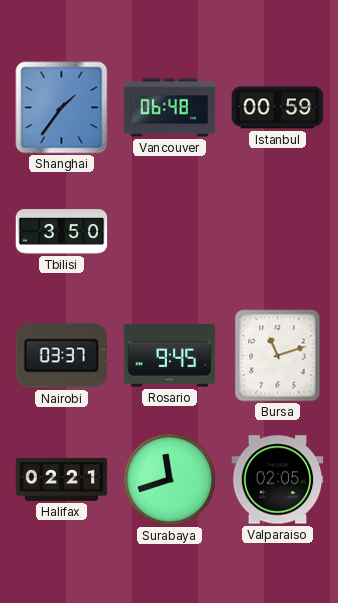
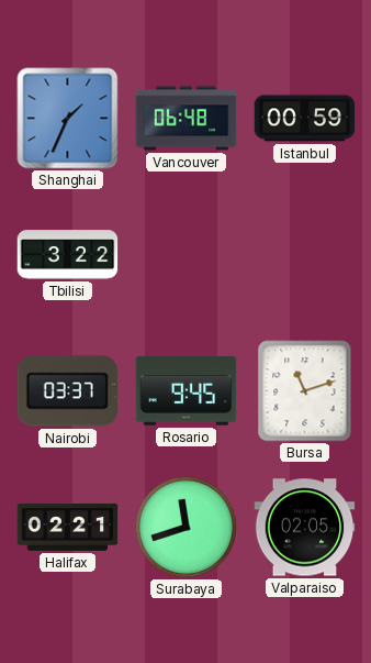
Shanghai: 1:36 -> 1:34 (68, 119)
Tbilisi: 3:50 -> 3:22 (68, 255)
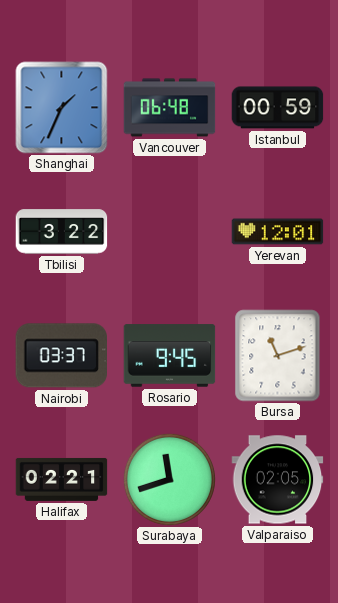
Yerevan: none -> 12:01 (278, 232)
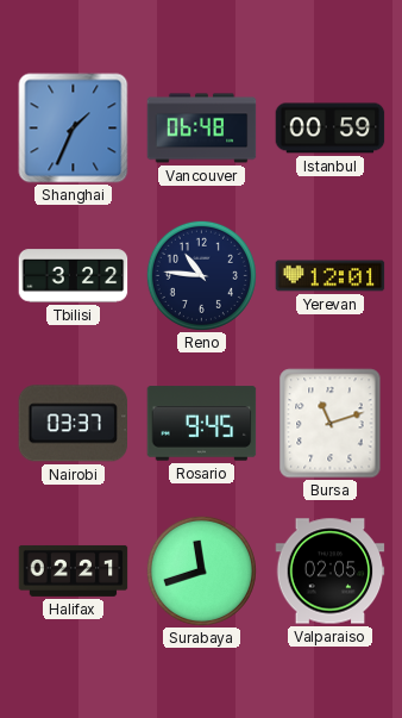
Reno: none -> 10:46 (201, 275)
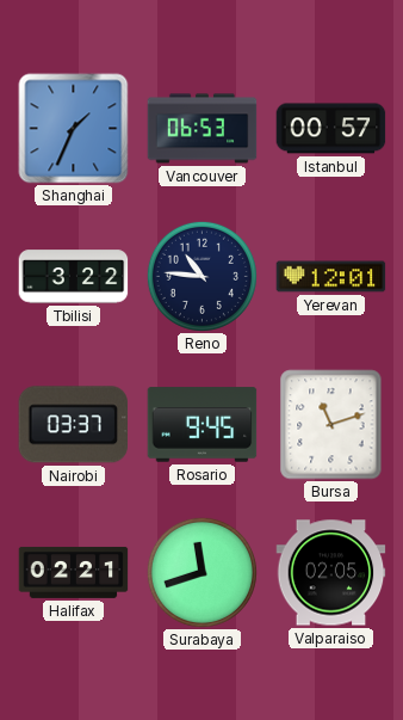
Vancouver: 06:48 -> 06:53 (203, 129)
Istanbul: 00:59 -> 00:57 (331, 129)
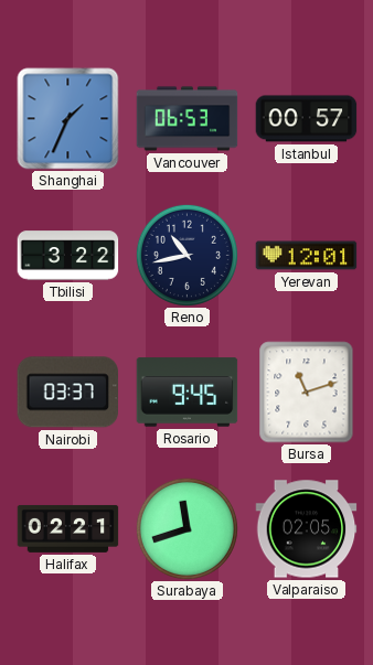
Reno: 10:46 -> 10:43 (186, 255)
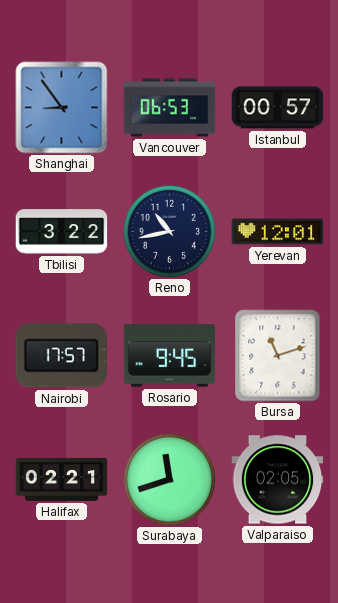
Shanghai: 1:34 -> 8:54 (62, 108)
Nairobi: 03:37 -> 17:57 (61, 356)
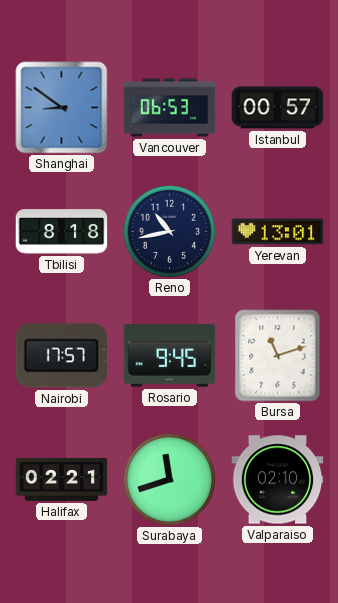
Shanghai: 8:54 -> 8:51 (62, 108)
Tbilisi: 3:22 -> 8:18 (62, 232)
Yerevan: 12:01 -> 13:01 (278, 232)
Valparaiso: 02:05 -> 02:10 (278, 480)
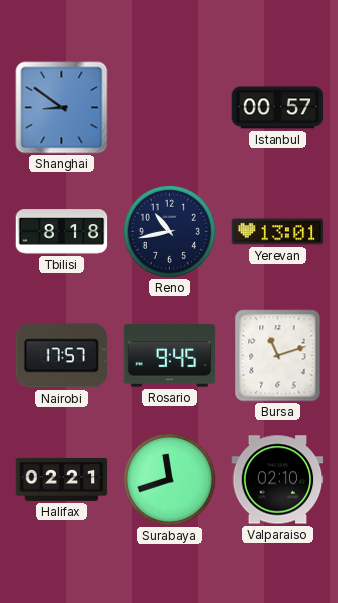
Vancouver: 06:53 -> none (170, 108)
